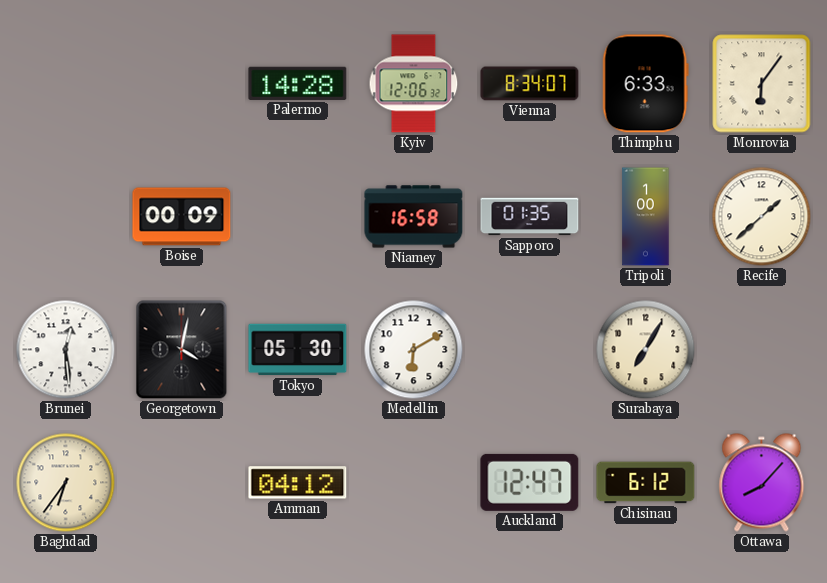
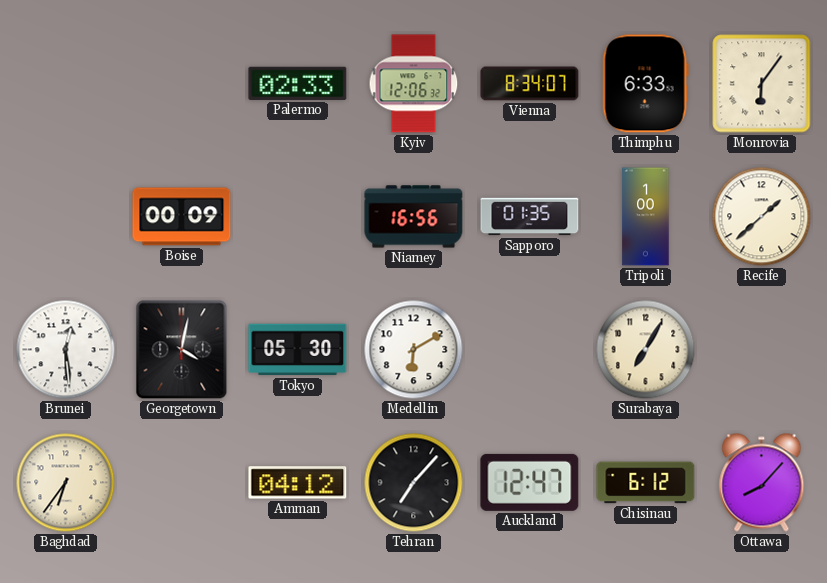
Palermo: 14:28 -> 02:33 (298, 83)
Niamey: 16:58 -> 16:56 (414, 217)
Tehran: none -> 7:07 (414, 483)
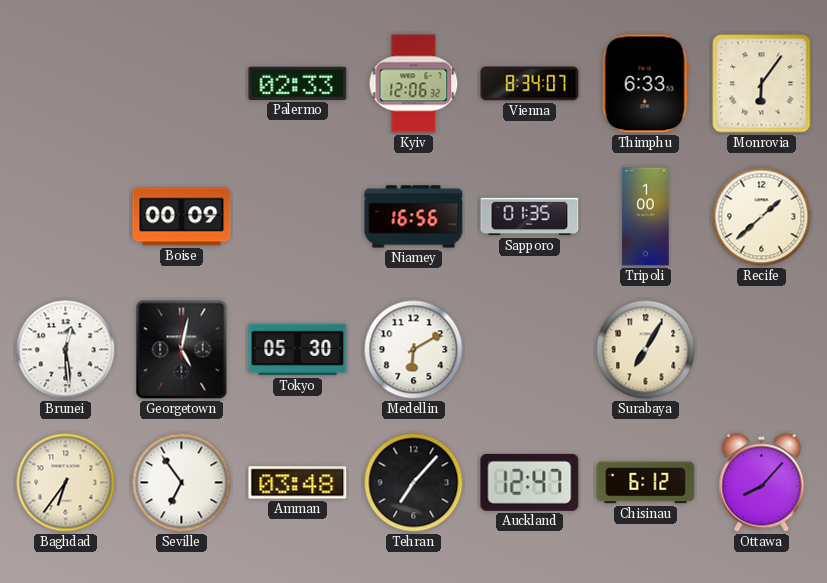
Georgetown: 4:02 -> 5:02 (182, 350)
Seville: none -> 6:54 (182, 483)
Amman: 04:12 -> 03:48 (298, 483)
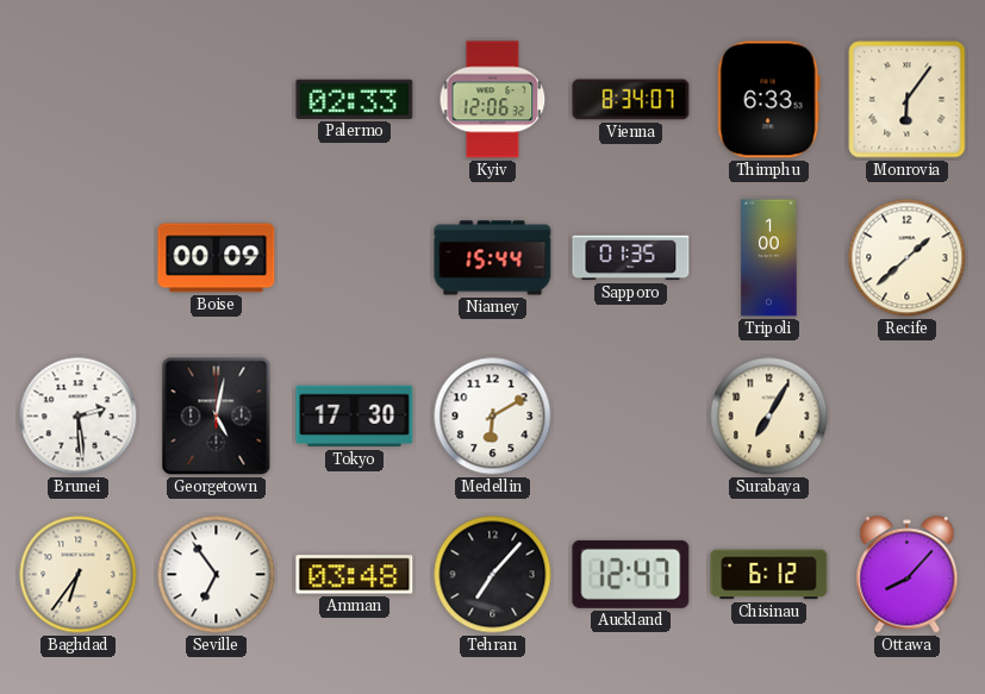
Niamey: 16:56 -> 15:44 (493, 258)
Brunei: 12:29 -> 2:29 (79, 417)
Tokyo: 05:30 -> 17:30 (355, 417)
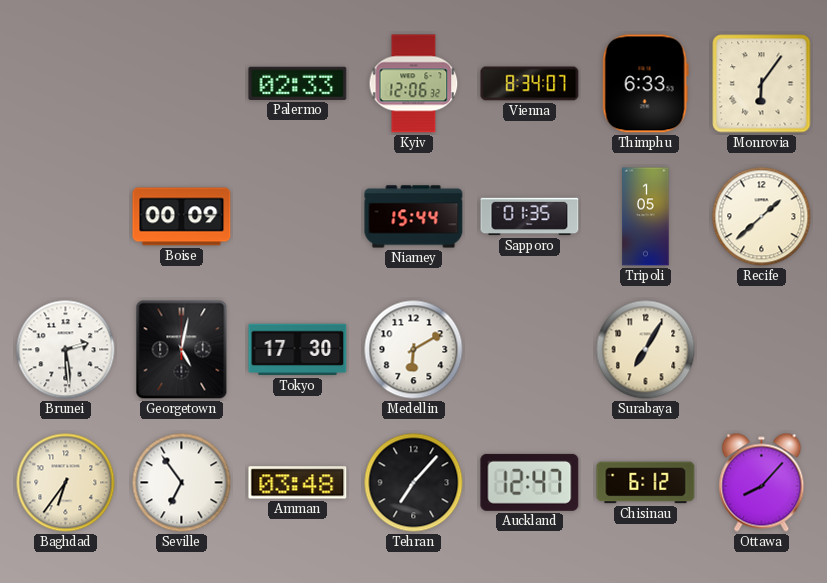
Tripoli: 1:00 -> 1:05 (646, 217)
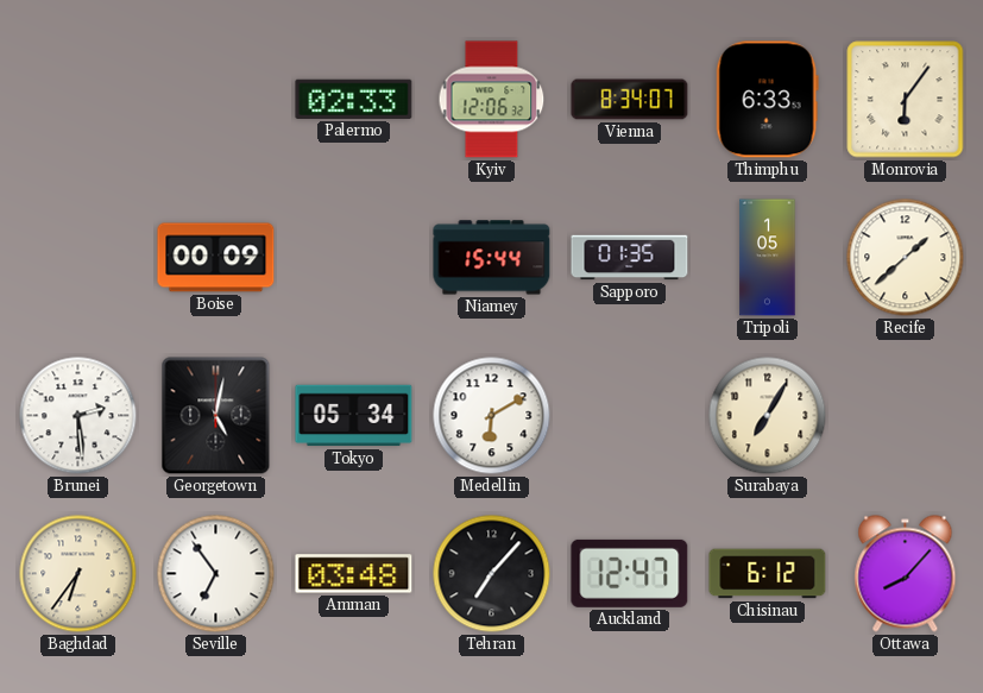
Tokyo: 17:30 -> 05:34 (354, 416)
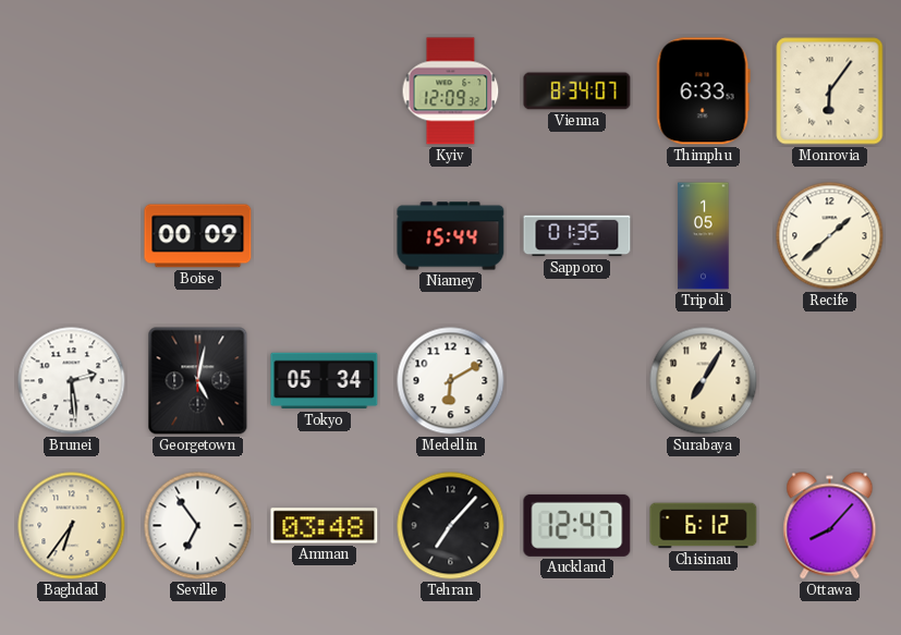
Palermo: 02:33 -> none (354, 99)
Kyiv: 12:06 -> 12:09 (451, 91)
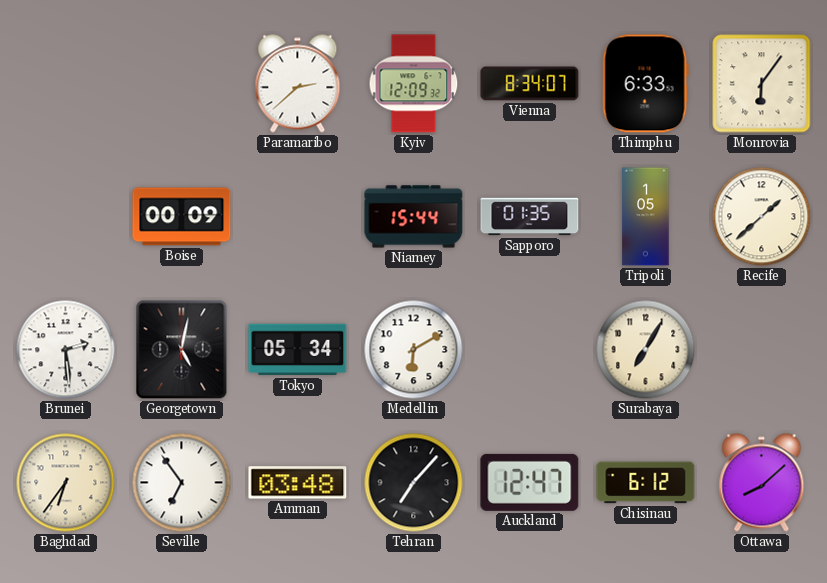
Paramaribo: none -> 2:38 (298, 84)
Ottawa: 8:07 -> 8:08 (762, 483)
